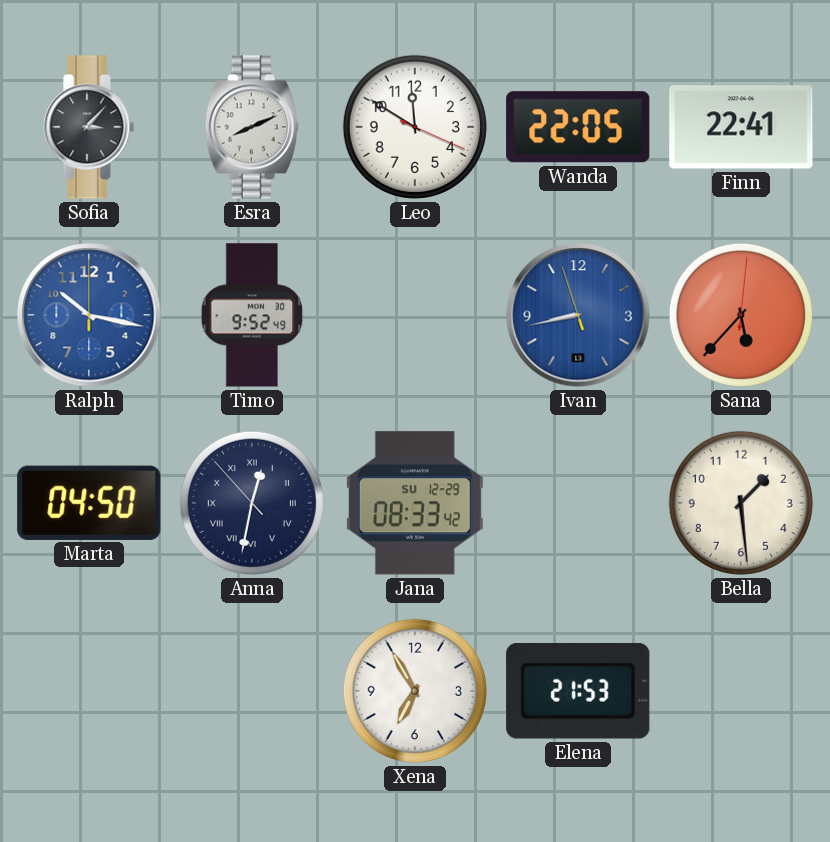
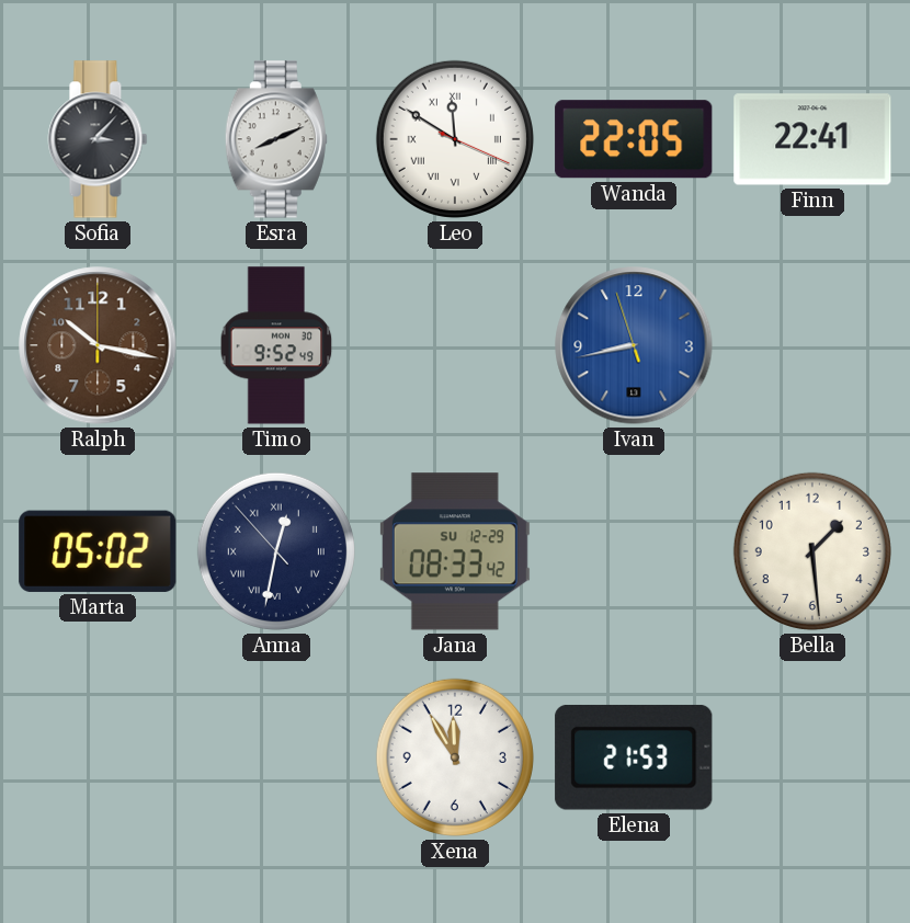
Leo numerals: Arabic -> Roman (455, 139)
Ralph dial: blue -> brown (98, 345)
Sana: 5:37 -> none (741, 315)
Marta: 04:50 -> 05:02 (98, 551)
Xena: 6:55 -> 11:55 (455, 757)
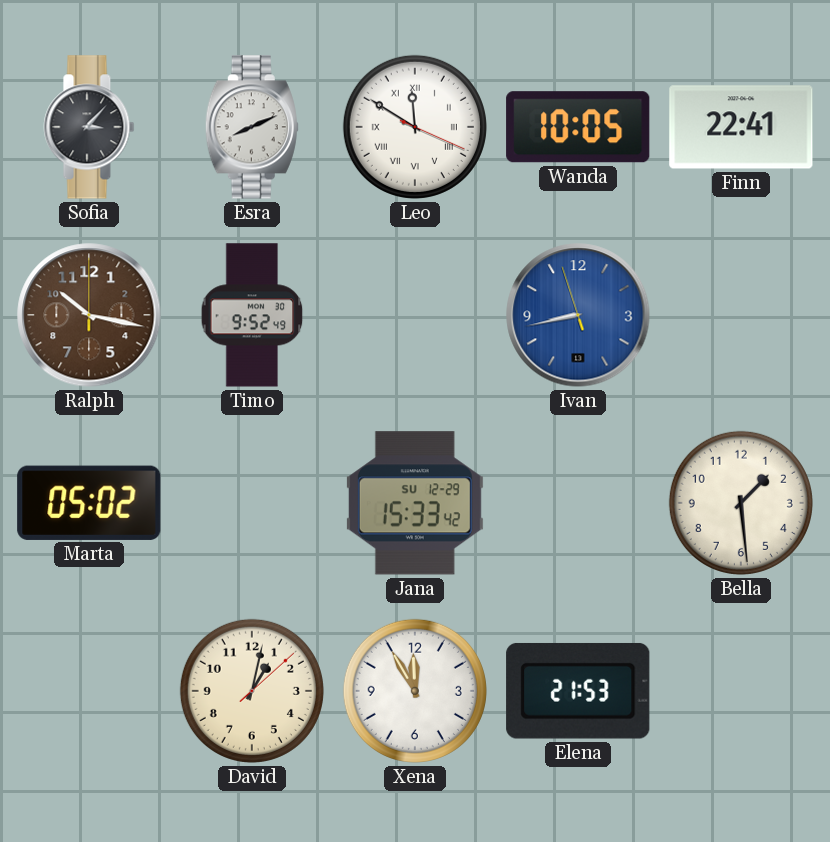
Wanda: 22:05 -> 10:05 (578, 127)
Anna: 12:31 -> none (276, 551)
Jana: 08:33 -> 15:33 (415, 503)
David: none -> 1:02 (252, 691)
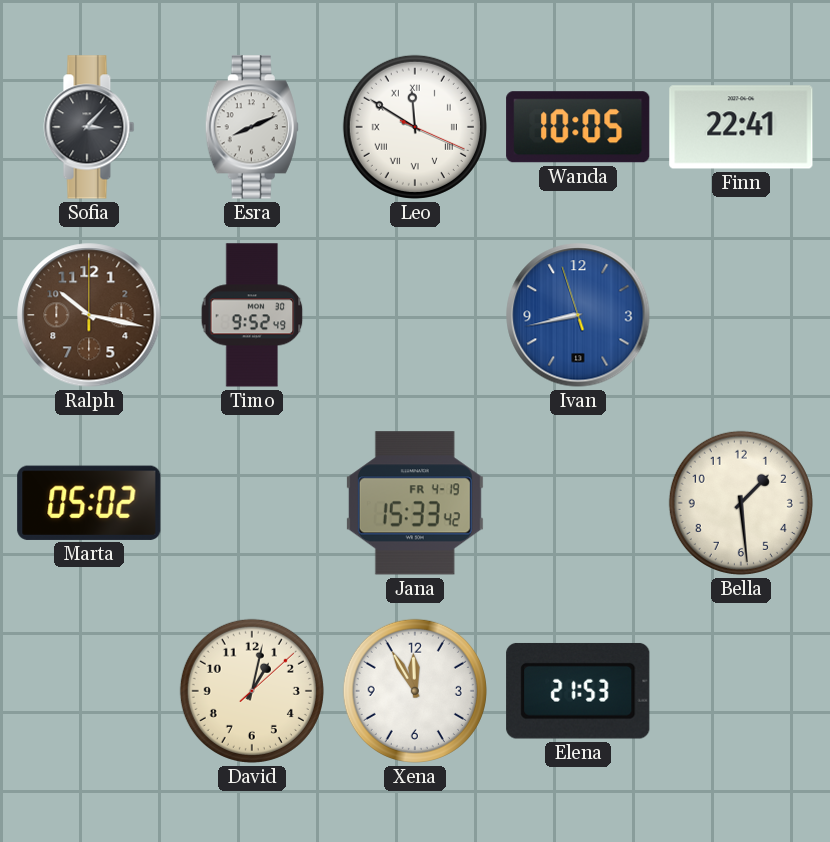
Jana date: SU 12-29 -> FR 4-19 (415, 503)
